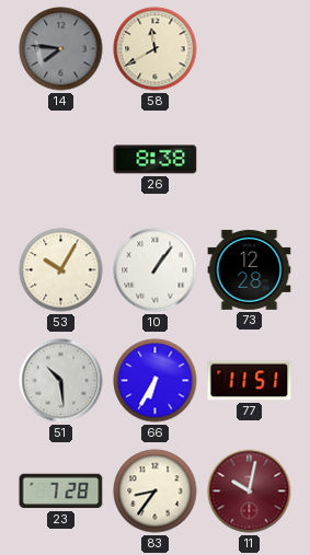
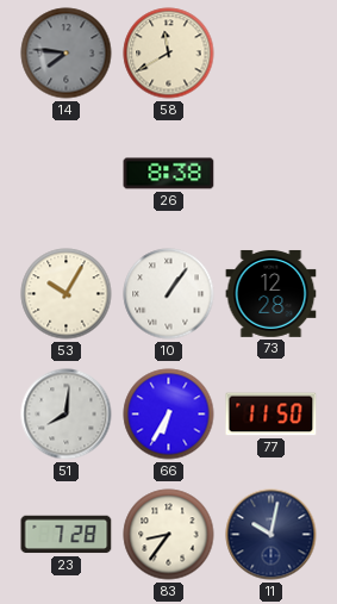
51: 10:29 -> 8:01 (67, 415)
77: 11:51 -> 11:50 (272, 415)
11 dial: burgundy -> navy (272, 535)
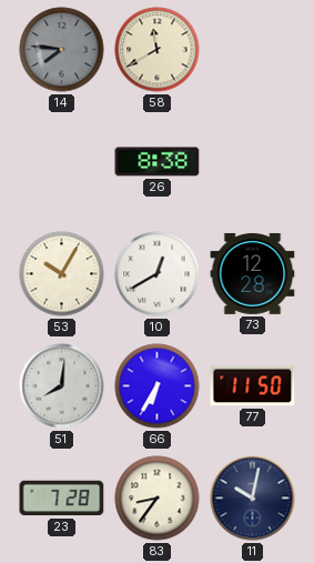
10: 1:06 -> 12:40 (158, 274)
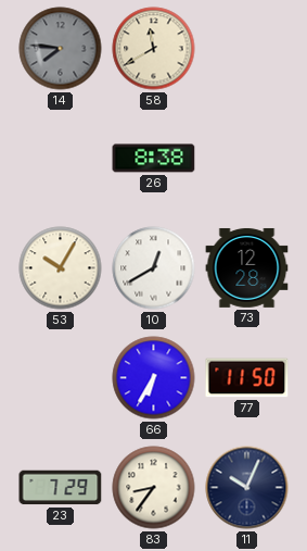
51: 8:01 -> none (62, 386)
23: 7:28 -> 7:29 (61, 488)
11: 10:02 -> 10:04 (247, 488)
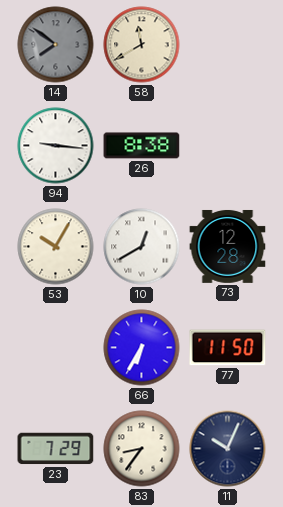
14: 7:46 -> 7:51 (56, 45)
94: none -> 9:16 (56, 146)
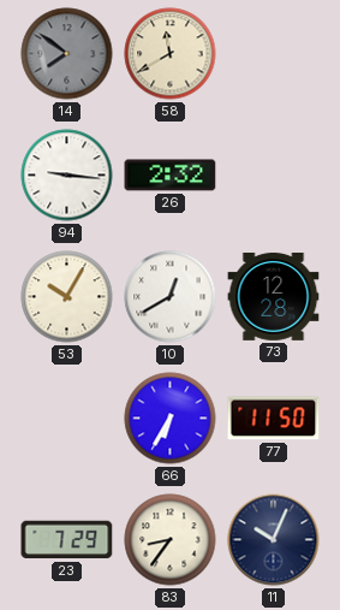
26: 8:38 -> 2:32 (171, 176)
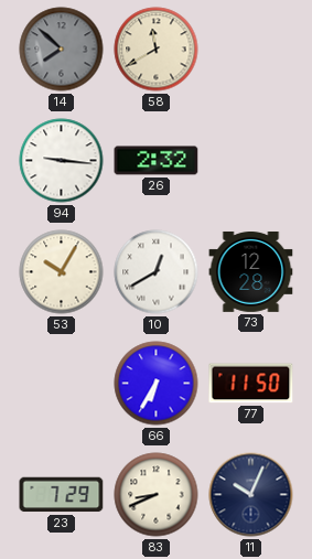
14: 7:51 -> 7:52 (62, 50)
83: 8:36 -> 8:41 (157, 495)
